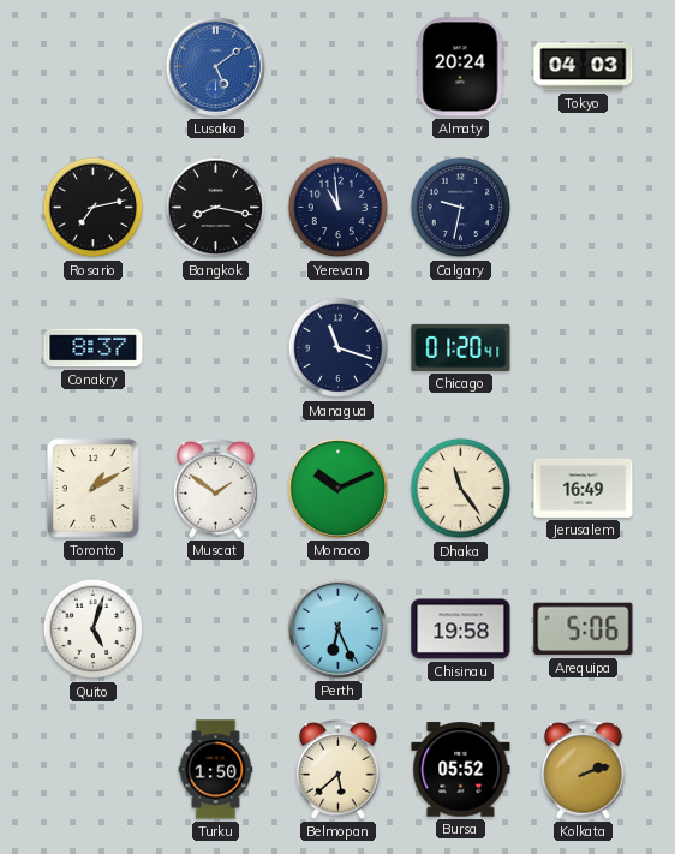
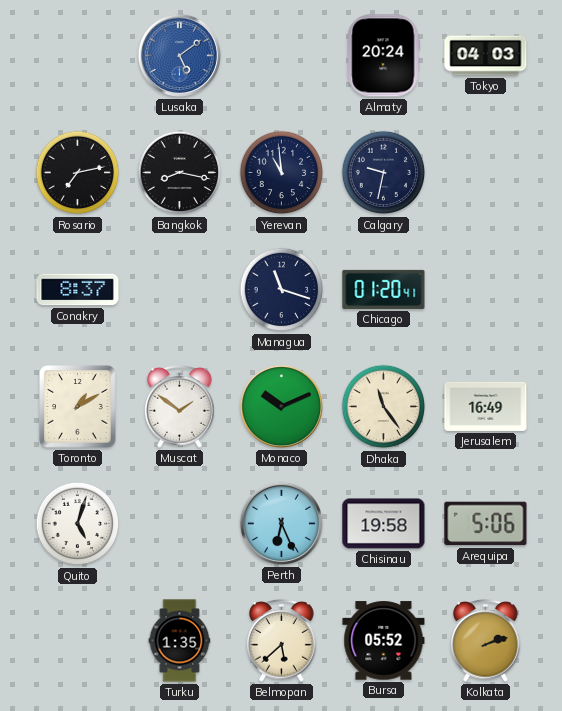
Turku: 1:50 -> 1:35 (180, 641)
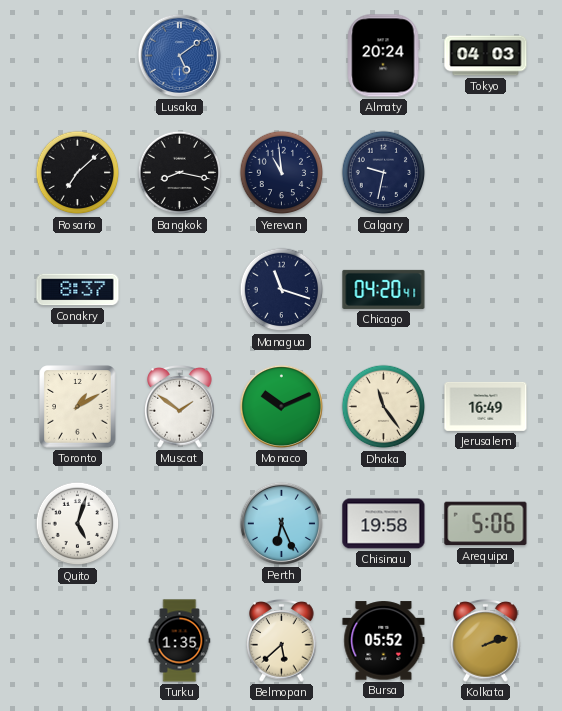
Rosario: 7:13 -> 7:08 (78, 173)
Chicago: 01:20 -> 04:20 (384, 289)
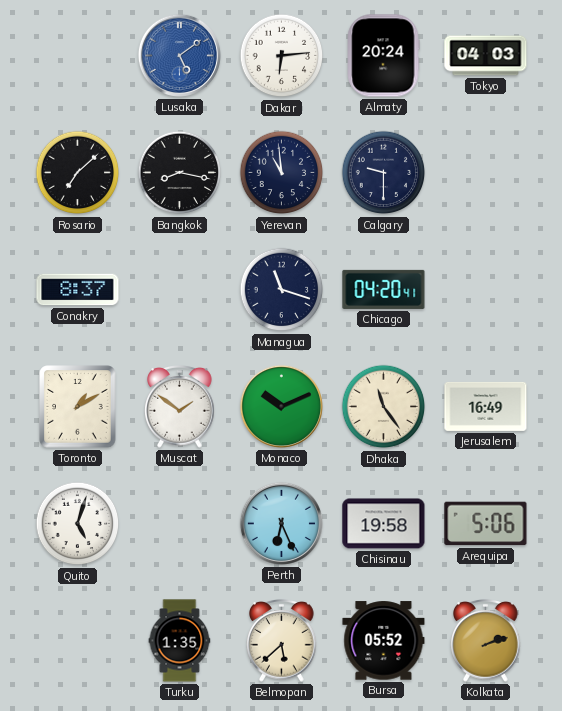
Dakar: none -> 6:14 (282, 56)
Calgary: 9:32 -> 9:30 (384, 173)
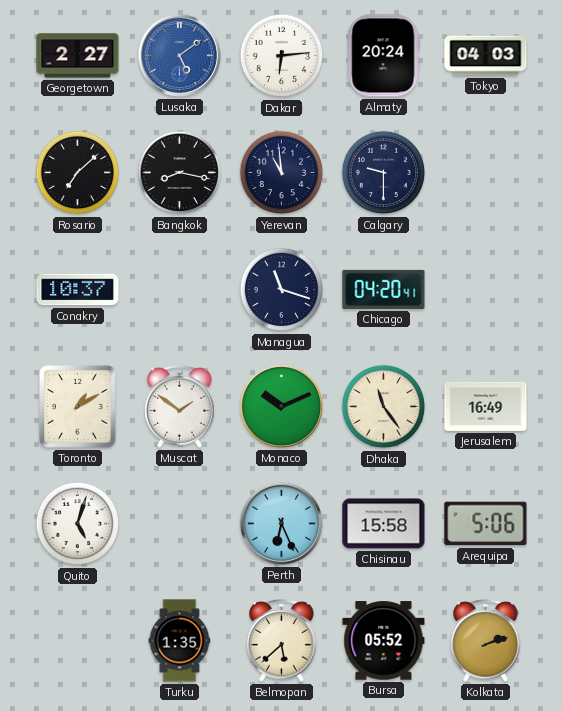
Georgetown: none -> 2:27 (78, 56)
Conakry: 8:37 -> 10:37 (78, 290)
Chisinau: 19:58 -> 15:58 (384, 524)
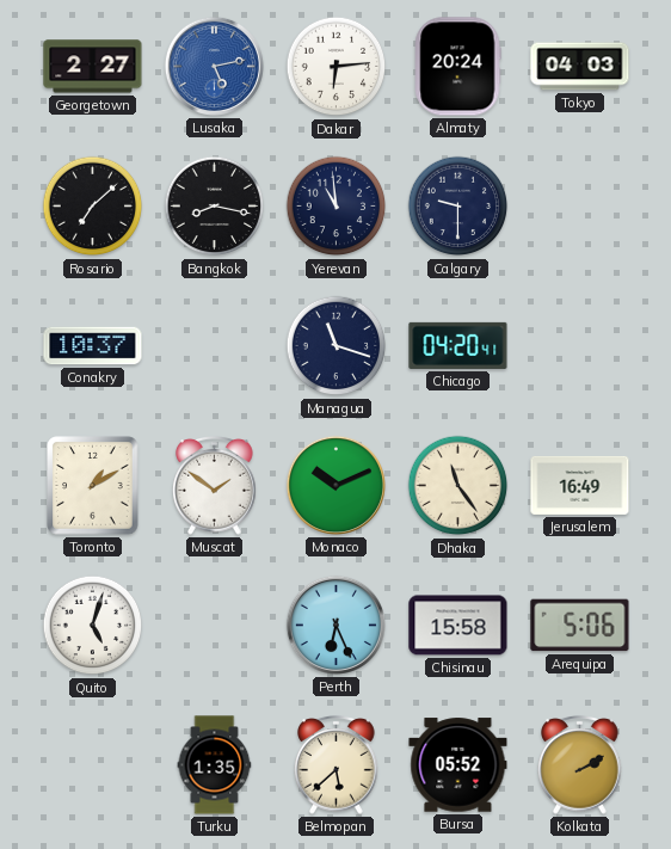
Lusaka: 5:09 -> 5:13 (214, 66)
Kolkata: 2:12 -> 2:10 (580, 765)
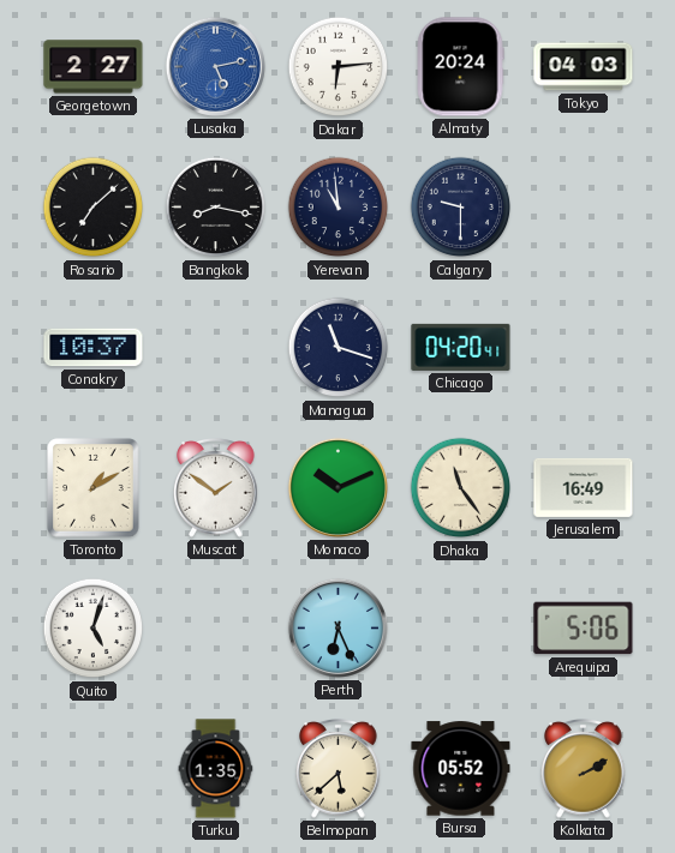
Chisinau: 15:58 -> none (458, 626)
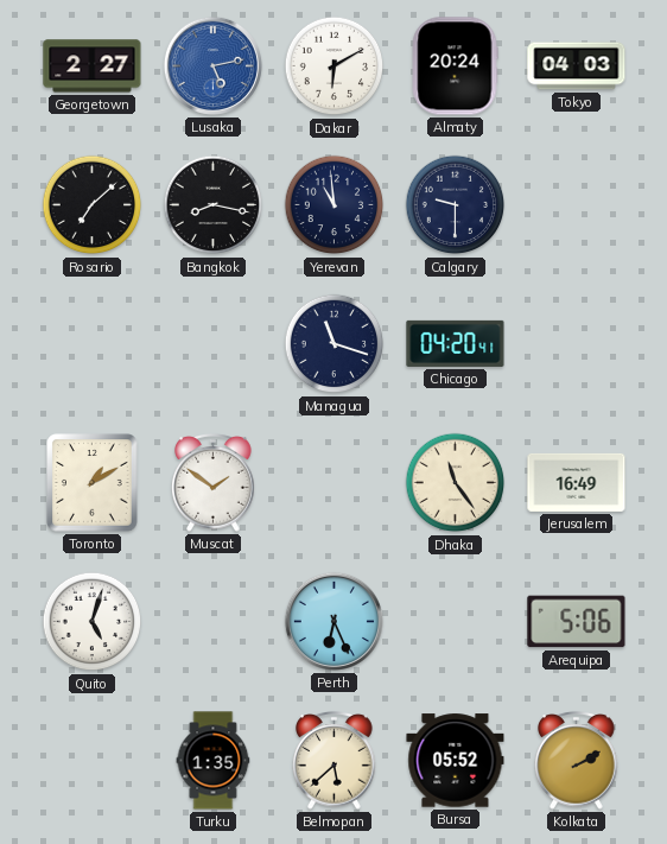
Dakar: 6:14 -> 6:10 (335, 66)
Conakry: 10:37 -> none (94, 348)
Monaco: 10:11 -> none (337, 487)
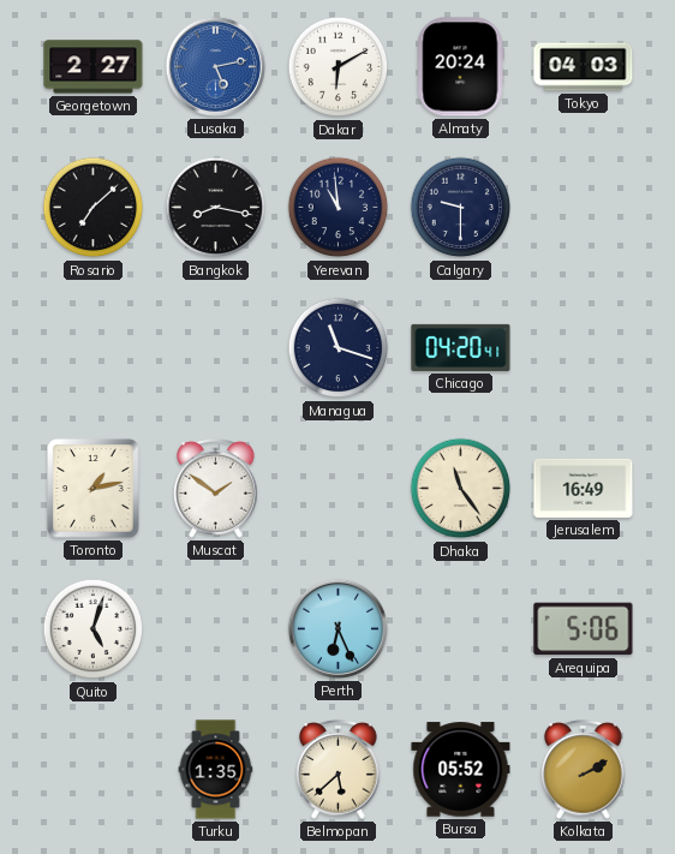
Toronto: 1:10 -> 1:13 (94, 489)
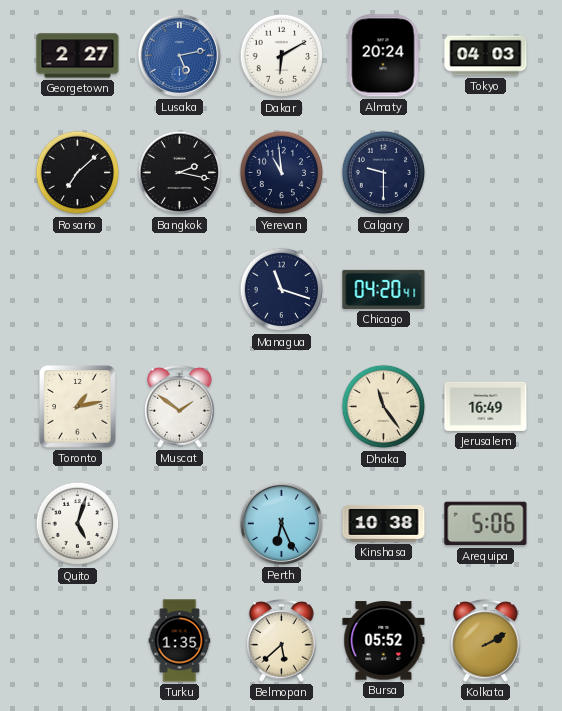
Bangkok: 8:17 -> 2:17 (180, 173)
Kinshasa: none -> 10:38 (384, 523)
